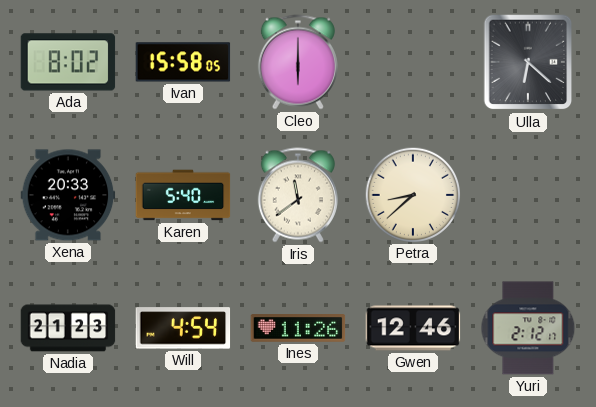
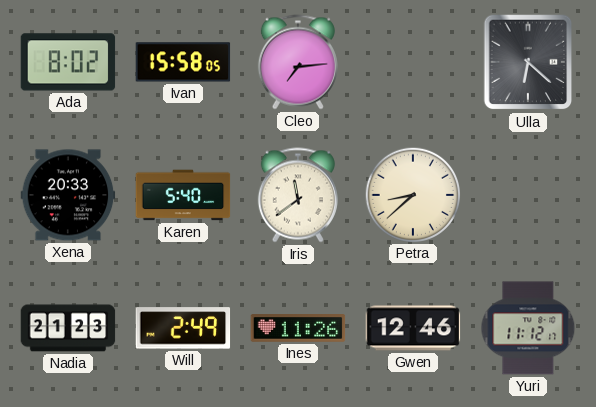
Cleo: 6:00 -> 7:14 (298, 62)
Will: 4:54 -> 2:49 (183, 328)
Yuri: 2:12 -> 11:12 (528, 328)
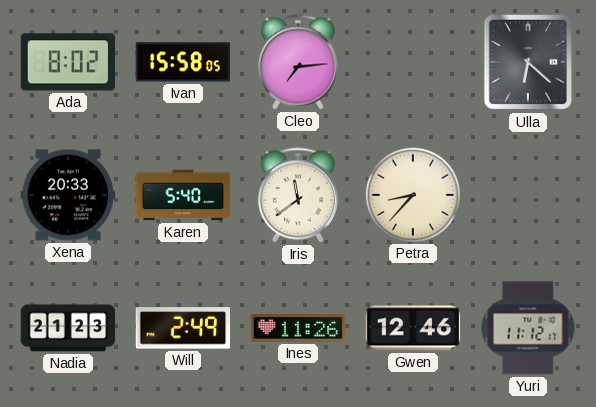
Petra: 8:38 -> 8:37 (412, 194)
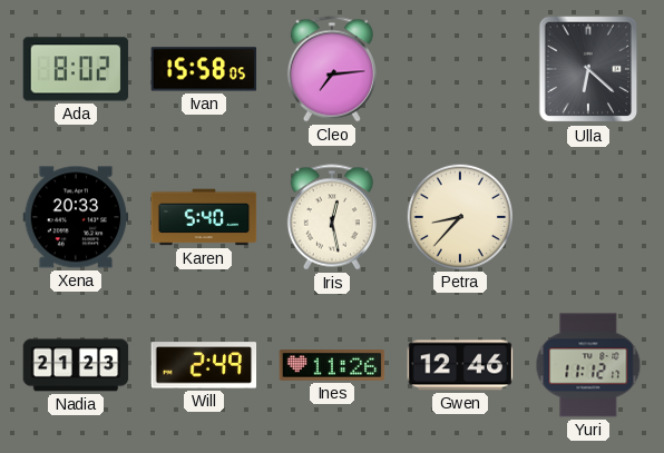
Iris: 11:39 -> 12:28 (332, 217)
